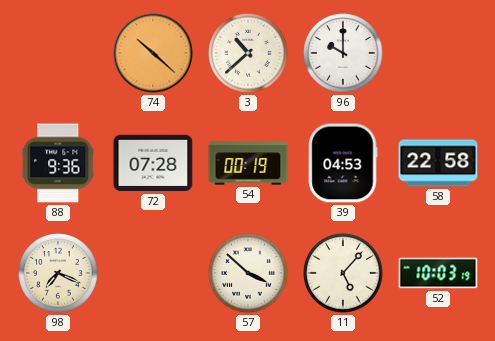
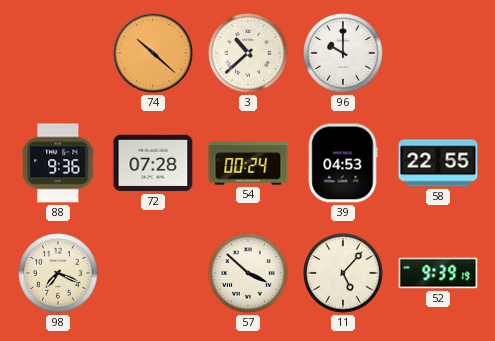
54: 00:19 -> 00:24 (248, 163)
58: 22:58 -> 22:55 (438, 163)
52: 10:03 -> 9:39 (438, 273)
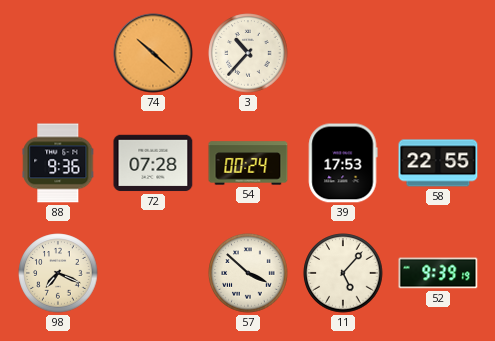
3: 10:38 -> 10:37 (248, 53)
96: 10:00 -> none (343, 53)
39: 04:53 -> 17:53 (343, 163)
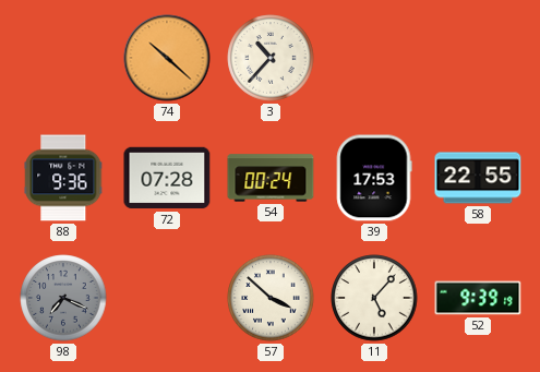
98 dial: cream -> grey (63, 298)
